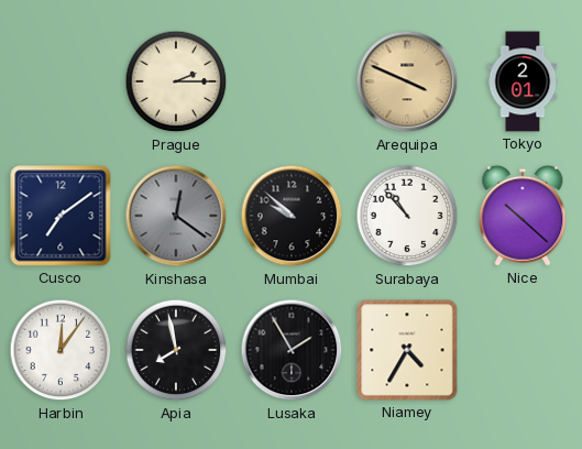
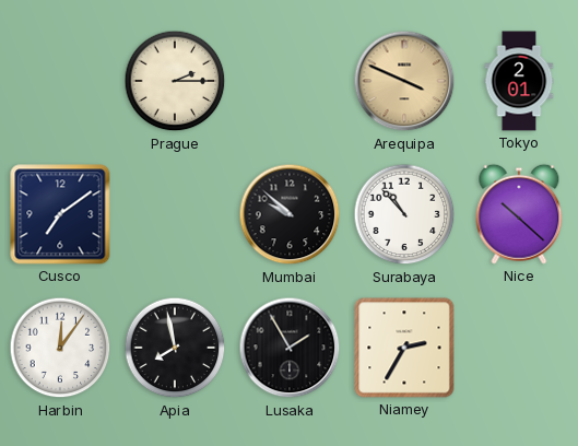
Kinshasa: 12:21 -> none (176, 216)
Niamey: 4:35 -> 2:35 (404, 348)
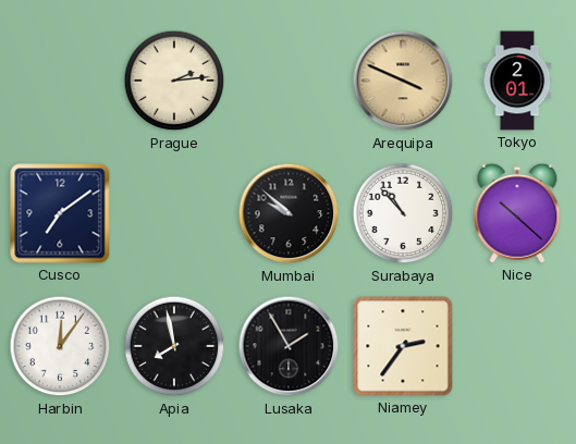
Prague: 2:15 -> 2:14 (174, 81)
Niamey: 2:35 -> 2:36 (403, 346)
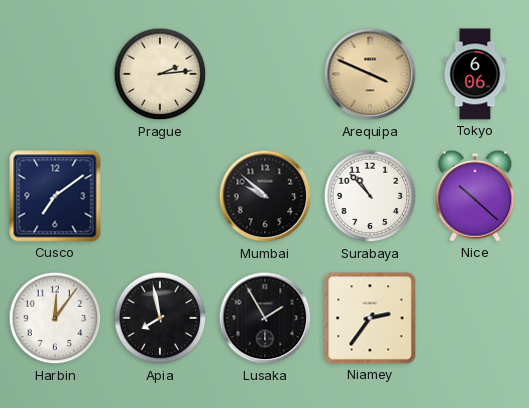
Tokyo: 2:01 -> 6:06 (475, 74)
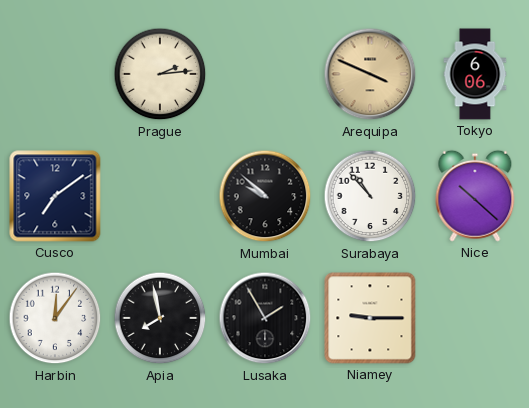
Niamey: 2:36 -> 9:15 (370, 318)
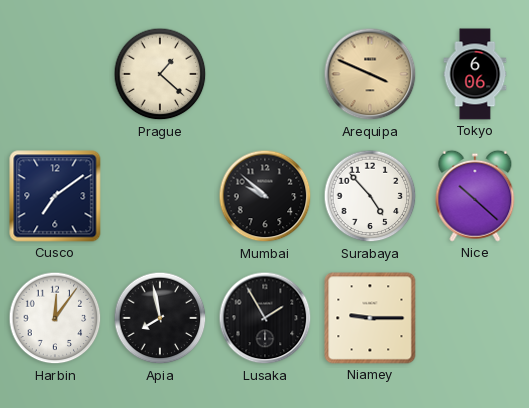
Prague: 2:14 -> 1:22 (160, 74)
Surabaya: 10:53 -> 4:53 (370, 196)
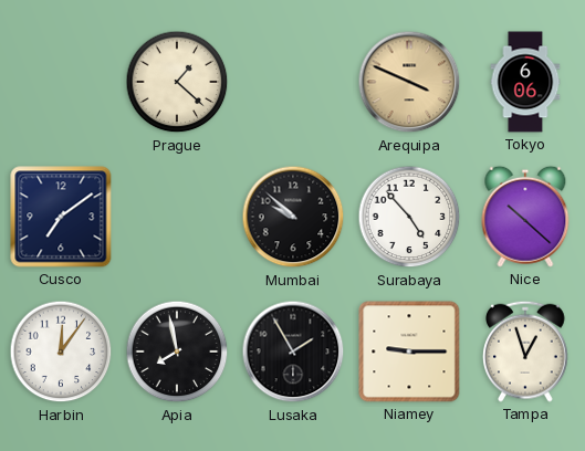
Tampa: none -> 12:57 (526, 352)
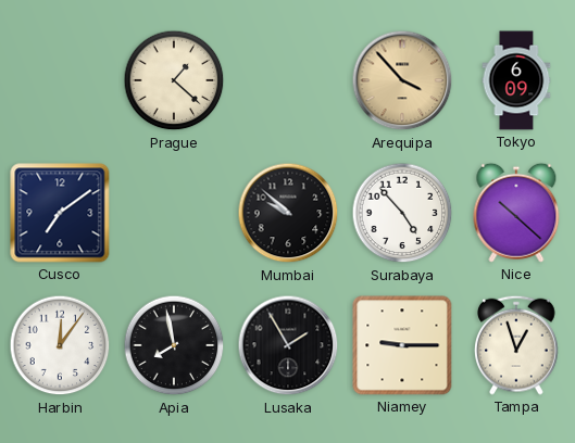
Arequipa: 3:49 -> 3:53 (402, 80)
Tokyo: 6:06 -> 6:09 (516, 80)
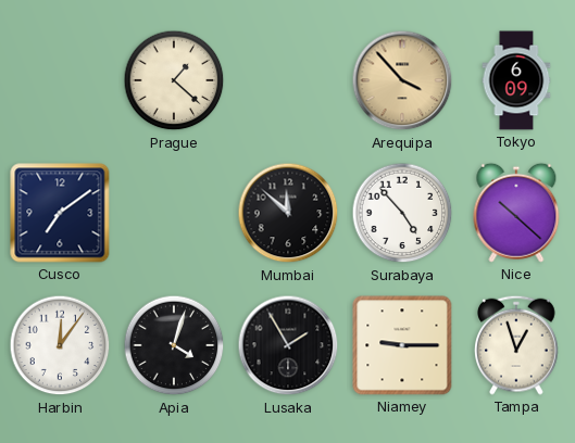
Mumbai: 9:52 -> 11:52 (288, 213)
Apia: 7:58 -> 4:03 (174, 345)
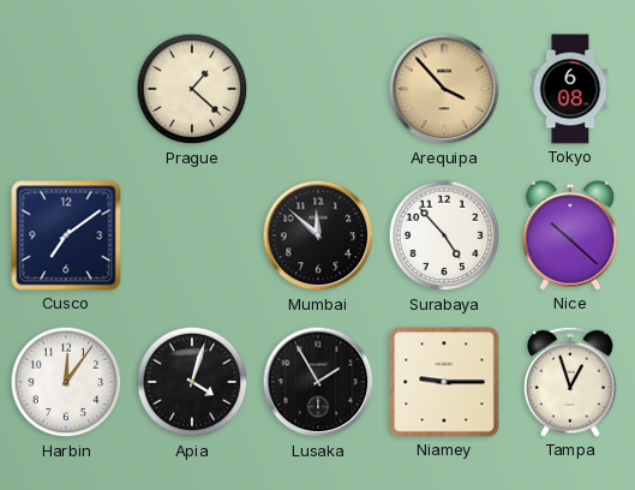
Tokyo: 6:09 -> 6:08 (570, 89)
